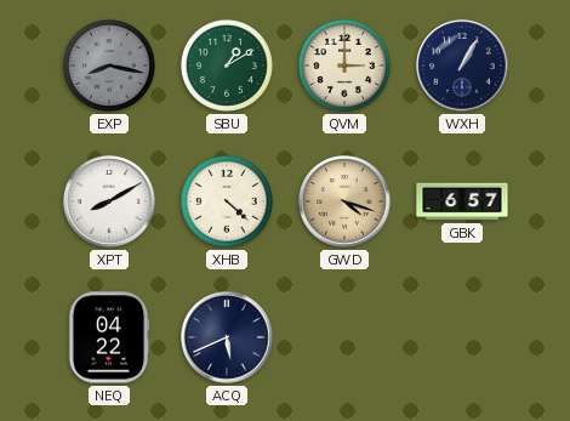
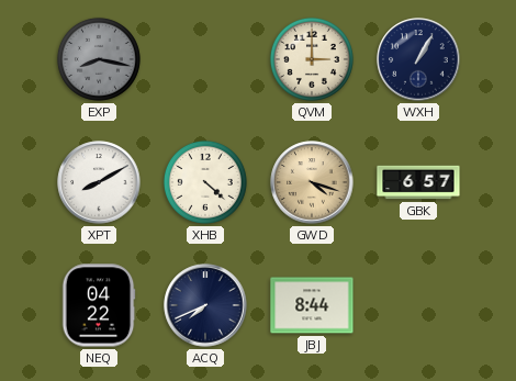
SBU: 1:10 -> none (227, 66)
ACQ: 5:41 -> 7:41 (205, 305)
JBJ: none -> 8:44 (312, 305)
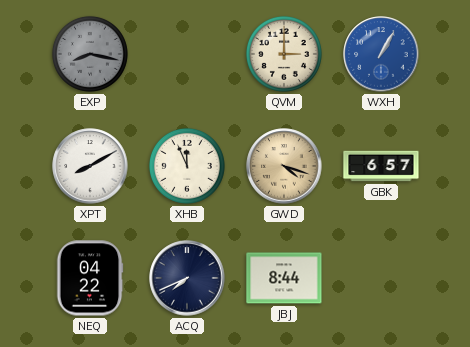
WXH dial: navy -> blue (381, 54)
XHB: 4:22 -> 11:56 (187, 166)
